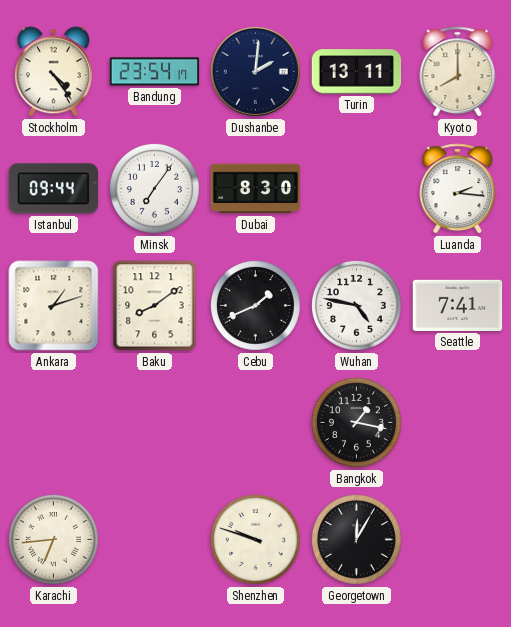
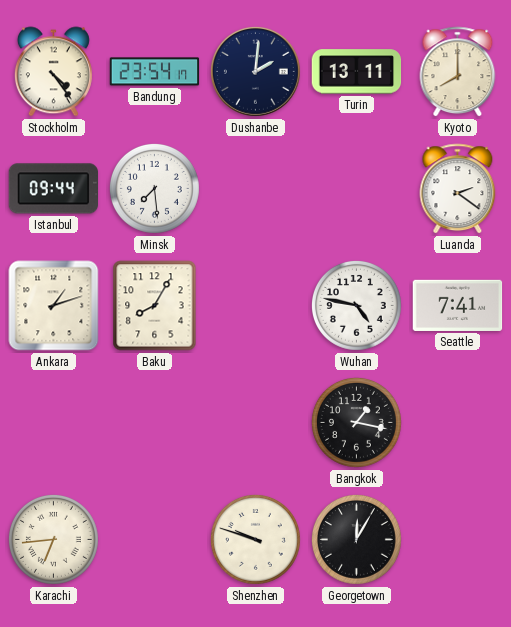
Minsk: 7:06 -> 7:29 (154, 188)
Dubai: 8:30 -> none (256, 189)
Luanda: 2:16 -> 2:21 (458, 189)
Baku: 8:09 -> 8:05 (155, 306)
Cebu: 1:41 -> none (255, 305)
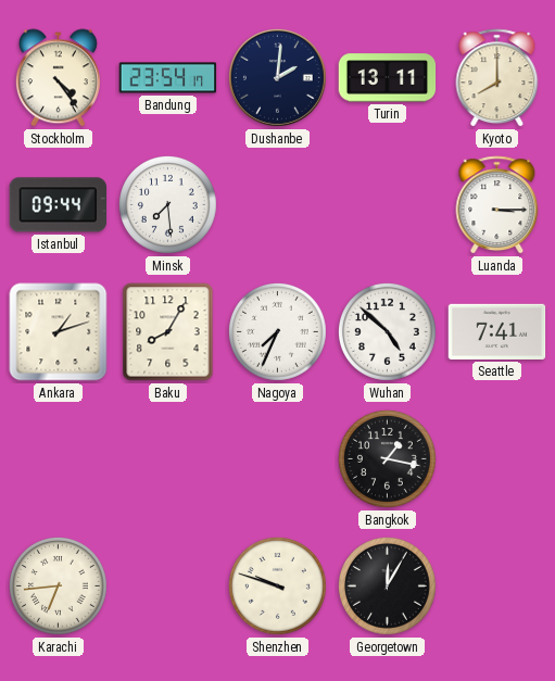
Luanda: 2:21 -> 3:15 (497, 205)
Nagoya: none -> 7:34 (277, 331)
Wuhan: 4:47 -> 4:52 (387, 331)
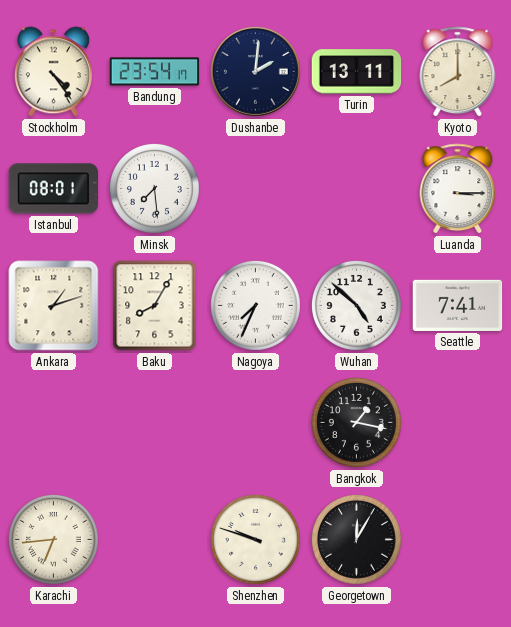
Istanbul: 09:44 -> 08:01 (54, 189)
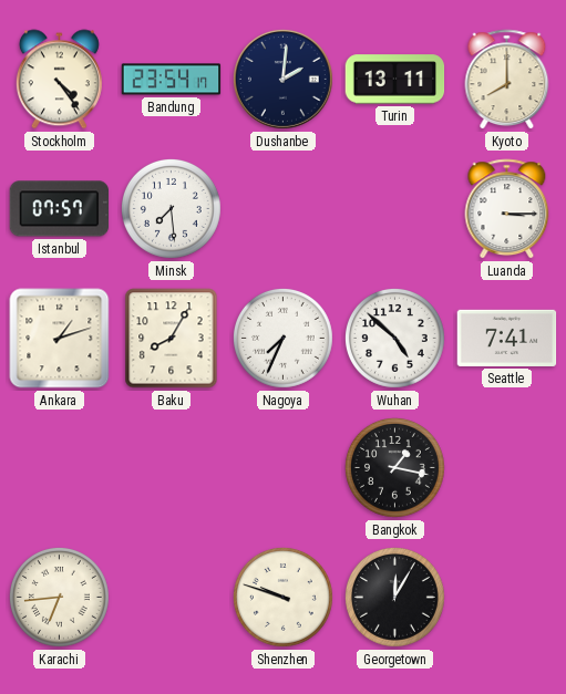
Istanbul: 08:01 -> 07:57 (60, 209)
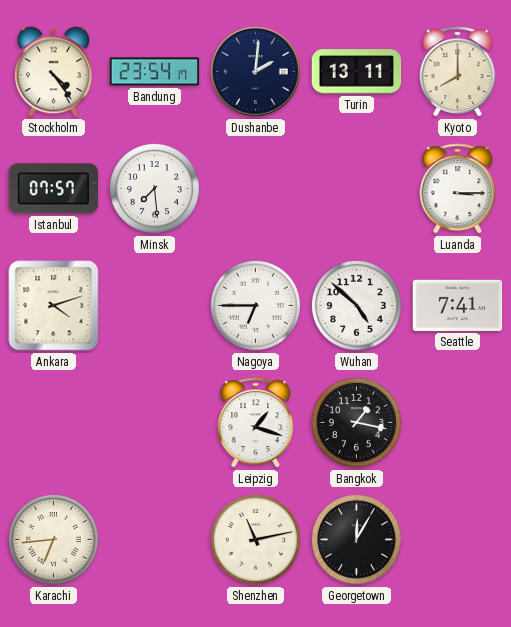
Ankara: 1:12 -> 4:12 (54, 306)
Baku: 8:05 -> none (172, 339)
Nagoya: 7:34 -> 6:45 (255, 305)
Leipzig: none -> 1:18 (256, 423)
Shenzhen: 9:48 -> 11:13 (255, 539)
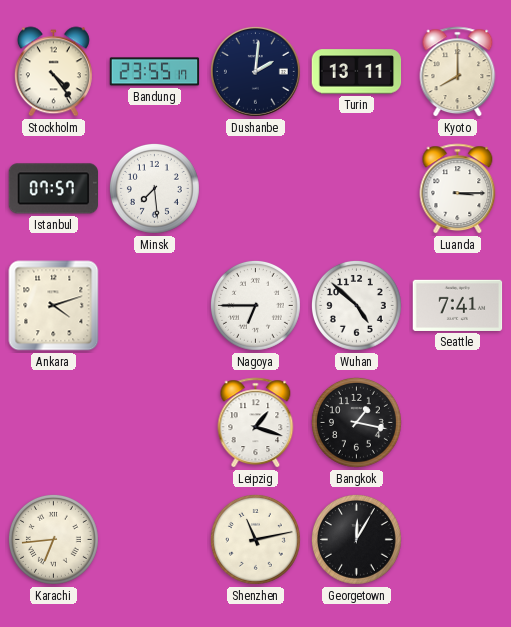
Bandung: 23:54 -> 23:55 (155, 72)
